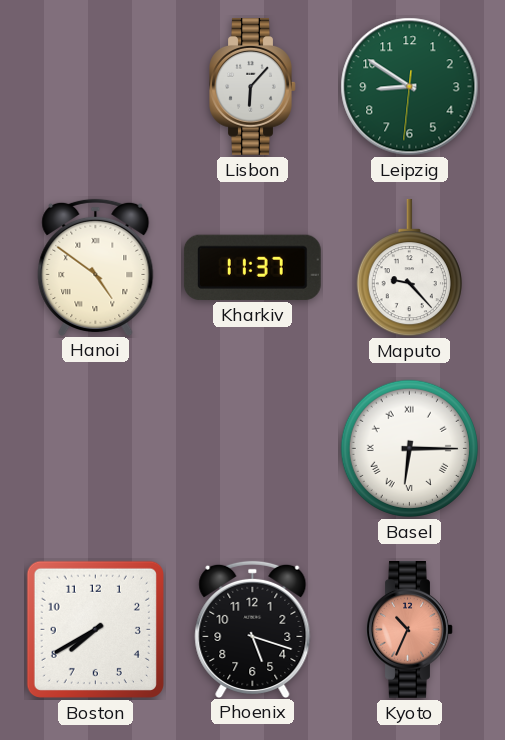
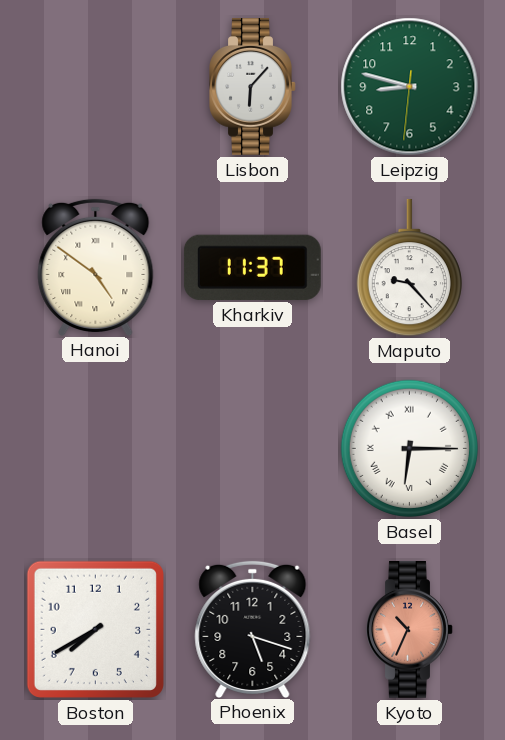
Leipzig: 8:50 -> 8:47 (410, 87)
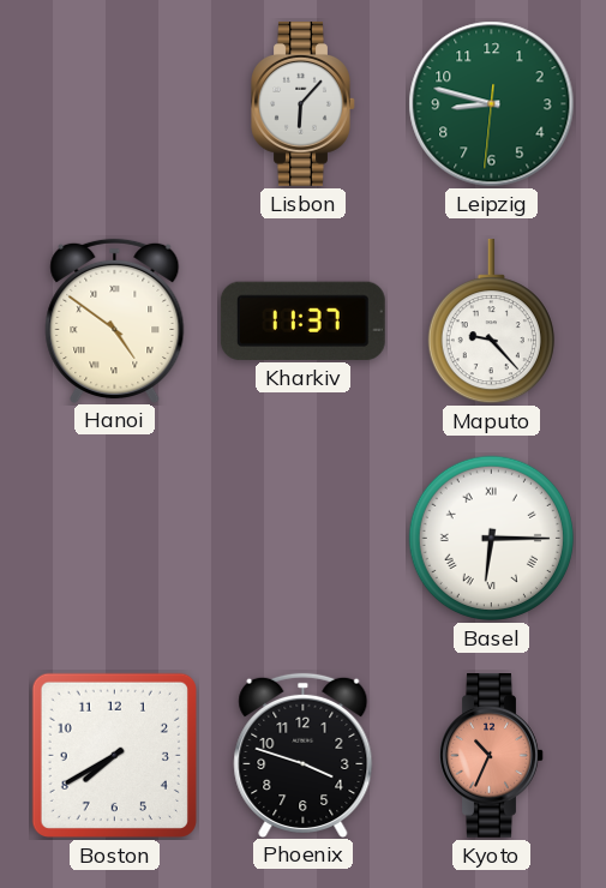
Phoenix: 5:18 -> 3:48 (304, 755)
